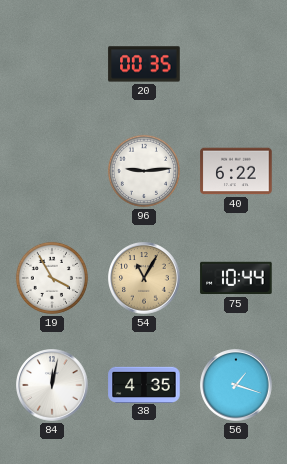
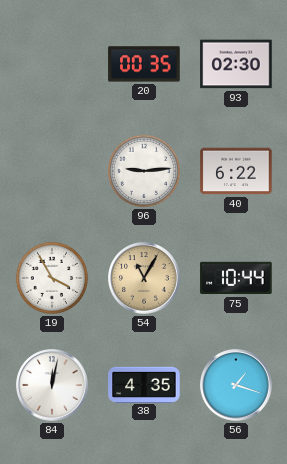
93: none -> 02:30 (236, 64)
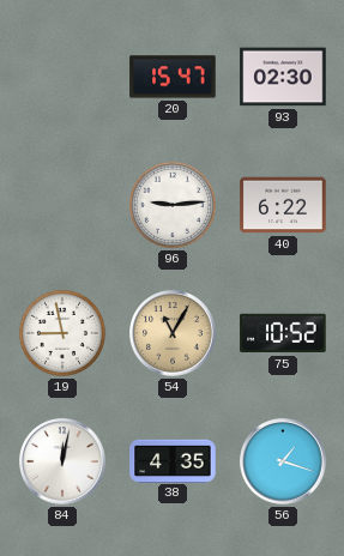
20: 00:35 -> 15:47 (173, 77)
19: 3:55 -> 8:58 (62, 333)
75: 10:44 -> 10:52 (283, 333)
